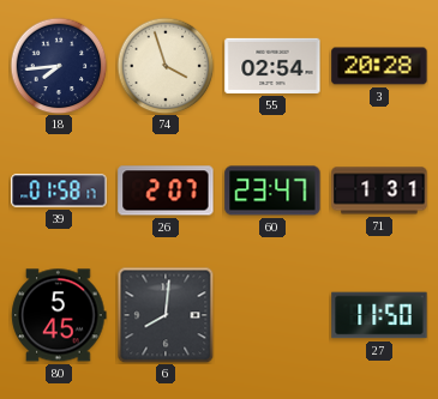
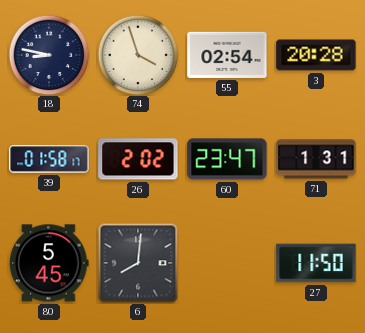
18: 7:44 -> 8:47 (49, 55)
26: 2:07 -> 2:02 (138, 159)
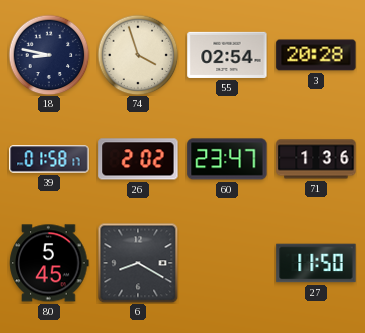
71: 1:31 -> 1:36 (316, 159)
6: 8:01 -> 8:20 (138, 263)
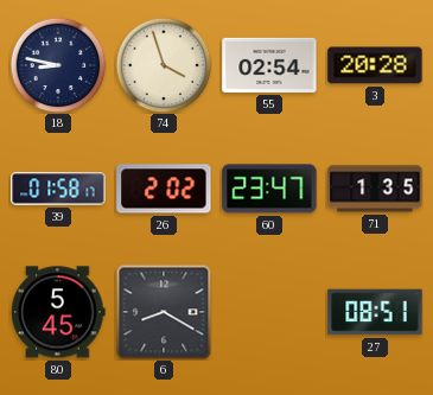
71: 1:36 -> 1:35 (375, 189)
27: 11:50 -> 08:51 (375, 312)
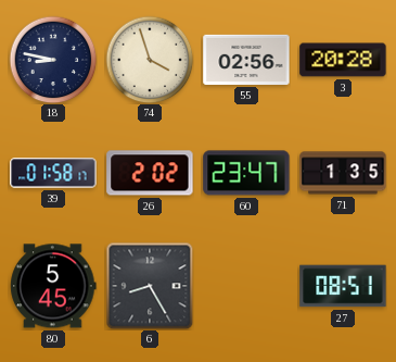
55: 02:54 -> 02:56 (246, 60)
6: 8:20 -> 8:25 (150, 286)
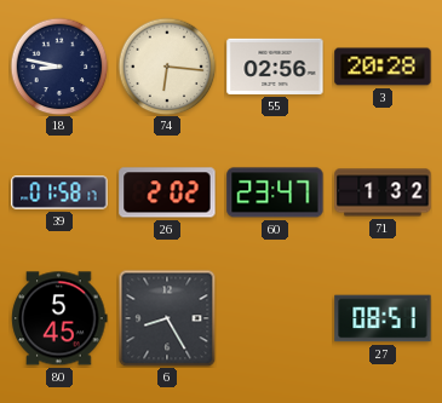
74: 3:57 -> 6:16 (167, 67)
71: 1:35 -> 1:32 (383, 192)
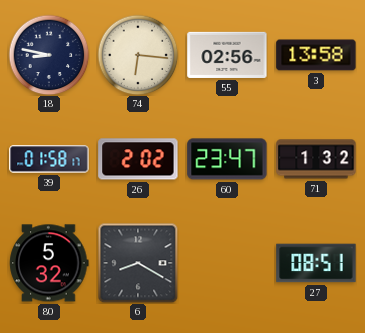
3: 20:28 -> 13:58 (316, 55)
80: 5:45 -> 5:32 (49, 263)
6: 8:25 -> 8:20 (138, 263)
